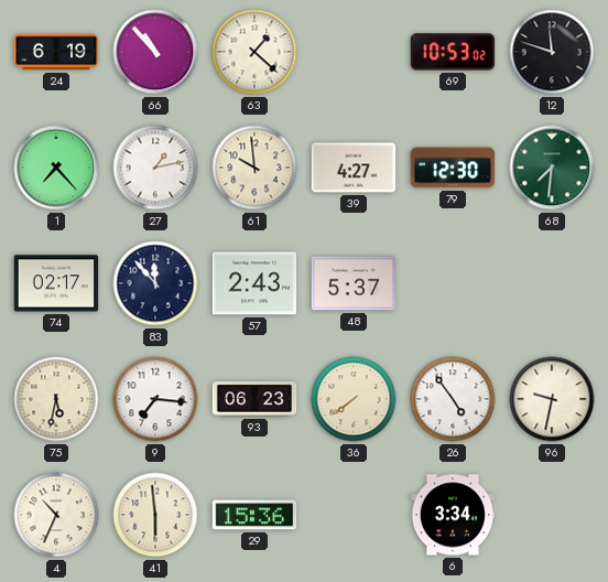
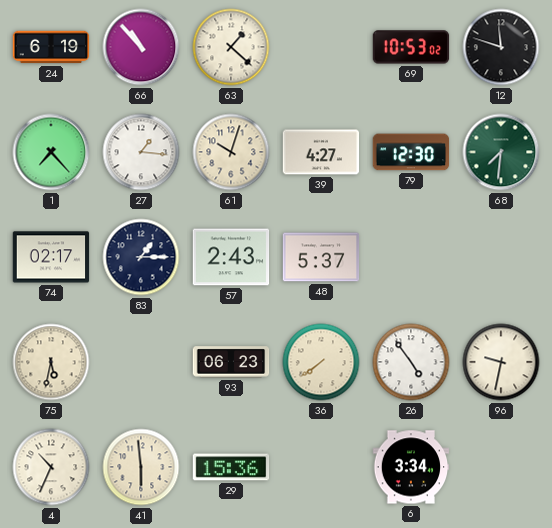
27: 1:13 -> 1:16 (141, 152)
61: 9:59 -> 10:03 (231, 152)
83: 11:53 -> 1:15 (141, 257)
9: 7:16 -> none (155, 399)
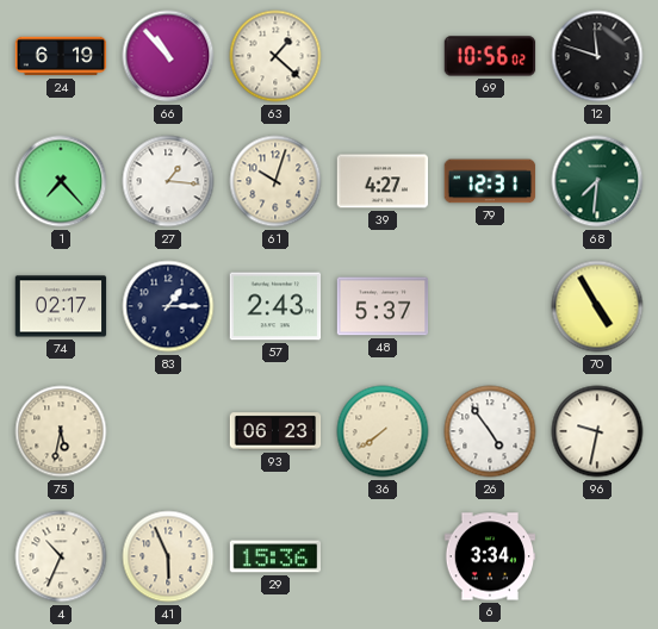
69: 10:53 -> 10:56 (490, 56)
79: 12:30 -> 12:31 (490, 181)
70: none -> 4:55 (597, 306)
41: 5:59 -> 5:56 (168, 556)
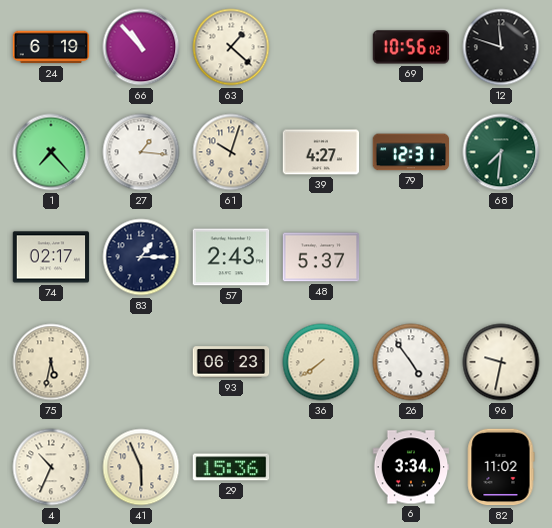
70: 4:55 -> none (597, 306)
82: none -> 11:02 (501, 467)
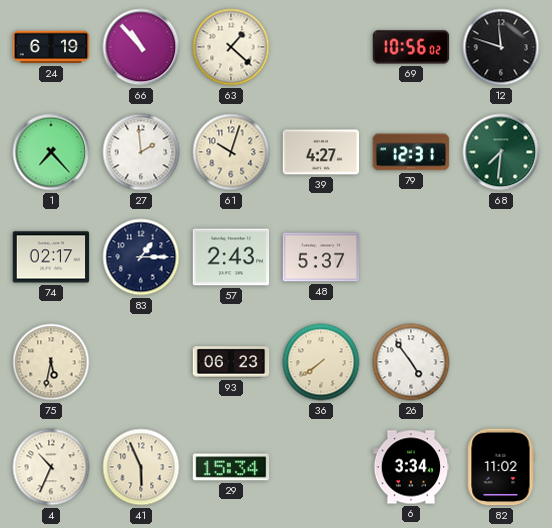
27: 1:16 -> 1:59 (141, 152)
96: 9:32 -> none (501, 362)
29: 15:36 -> 15:34 (231, 467)
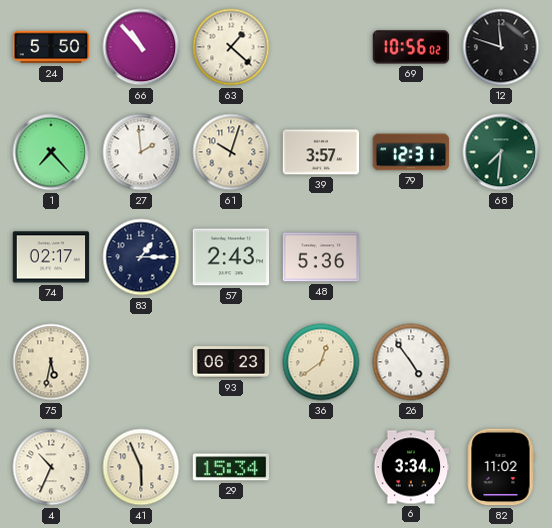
24: 6:19 -> 5:50 (51, 47)
39: 4:27 -> 3:57 (321, 152)
48: 5:37 -> 5:36 (321, 257)
36: 7:39 -> 12:39 (321, 362)
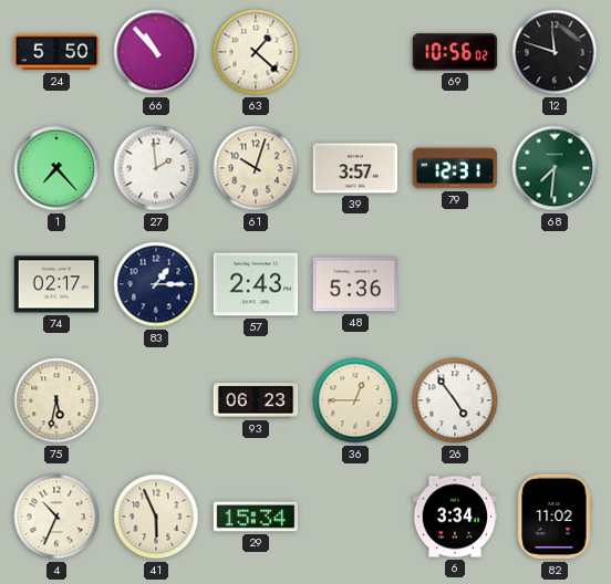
36: 12:39 -> 12:45 (355, 400)
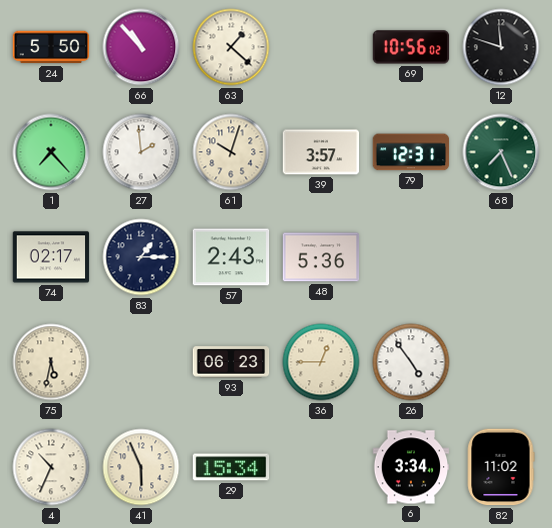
68: 7:31 -> 7:26 (501, 152)
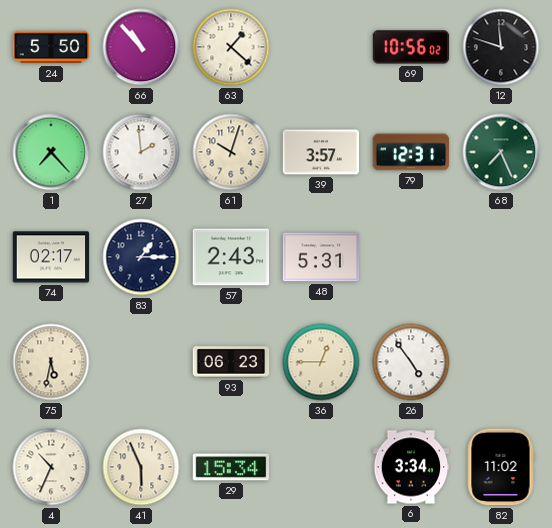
48: 5:36 -> 5:31 (321, 257)
